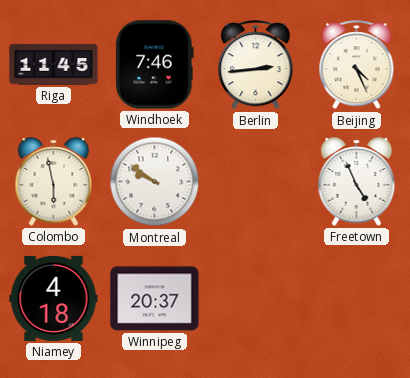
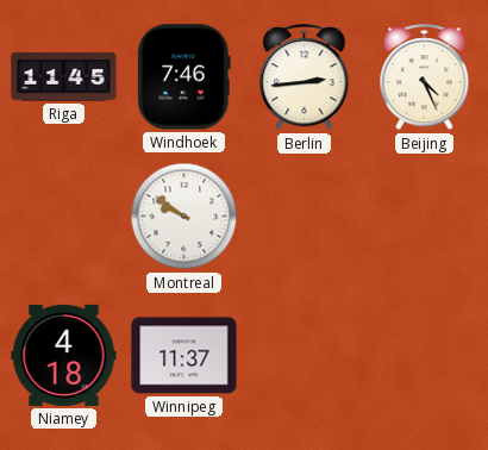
Colombo: 5:58 -> none (54, 182)
Freetown: 4:56 -> none (357, 182)
Winnipeg: 20:37 -> 11:37 (184, 356)
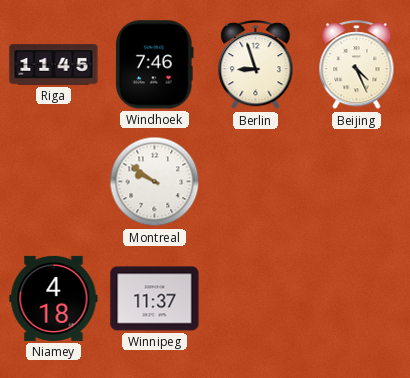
Berlin: 2:44 -> 8:57 (256, 65)
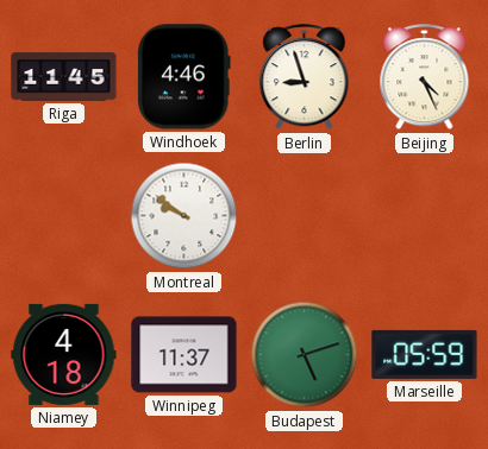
Windhoek: 7:46 -> 4:46 (183, 77)
Budapest: none -> 5:12 (305, 355)
Marseille: none -> 05:59 (425, 354)
